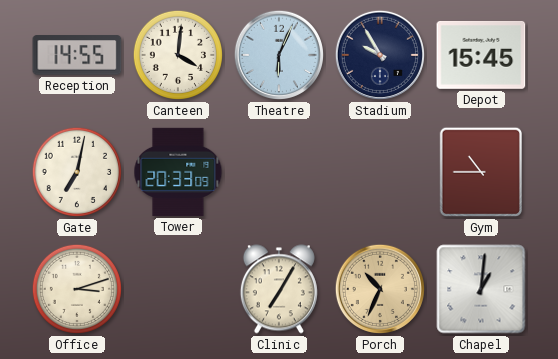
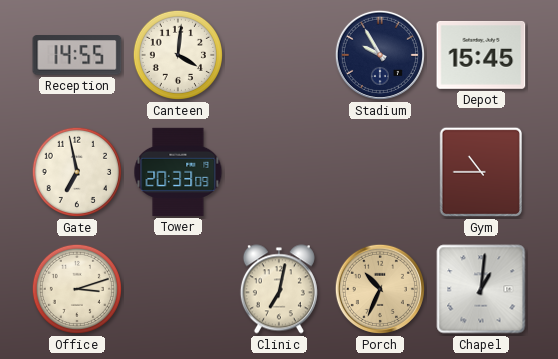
Theatre: 6:04 -> none (279, 55)
Gate: 7:02 -> 6:58 (77, 172)
Clinic: 7:05 -> 7:02 (279, 289)
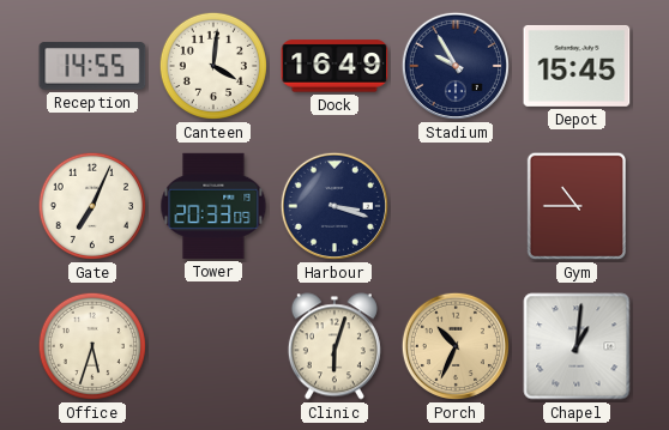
Dock: none -> 16:49 (334, 66)
Gate: 6:58 -> 7:04 (92, 206)
Harbour: none -> 3:18 (334, 206)
Office: 3:12 -> 5:33 (92, 346)
Clinic: 7:02 -> 6:03 (334, 346)
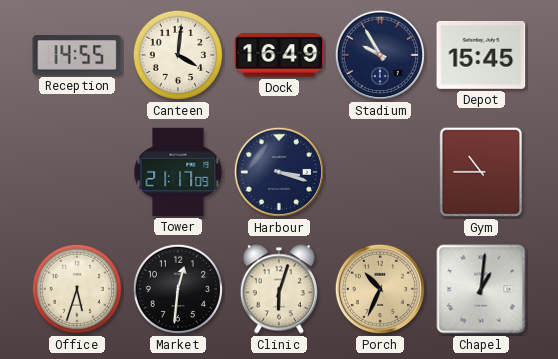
Gate: 7:04 -> none (92, 206)
Tower: 20:33 -> 21:17 (178, 172)
Market: none -> 12:31 (178, 289)
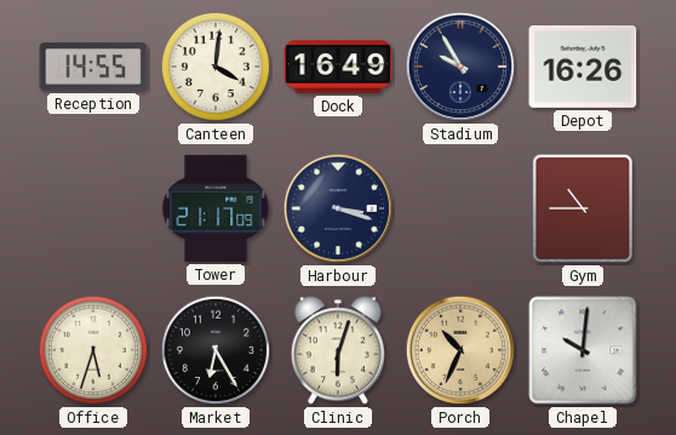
Depot: 15:45 -> 16:26 (583, 67)
Market: 12:31 -> 6:25 (216, 350)
Chapel: 1:01 -> 10:01 (583, 350)
